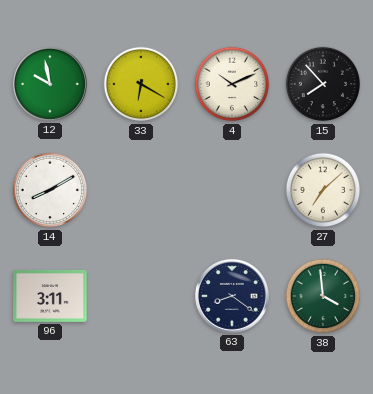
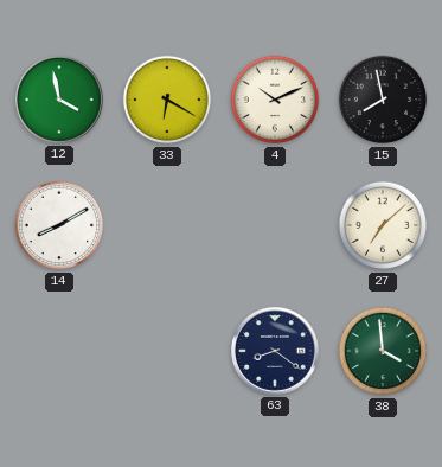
12: 9:58 -> 3:58 (60, 101)
15: 7:53 -> 7:58 (383, 100)
96: 3:11 -> none (50, 296)
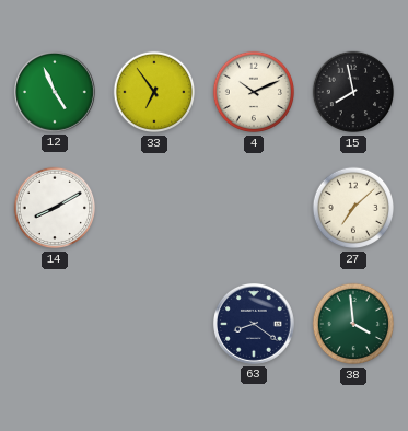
12: 3:58 -> 4:56 (56, 93)
33: 6:20 -> 6:54 (154, 92)
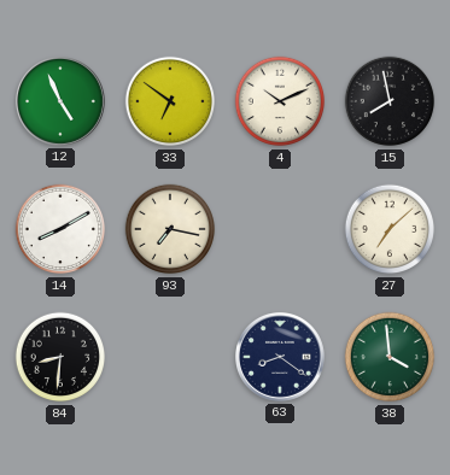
33: 6:54 -> 6:51 (170, 101)
93: none -> 7:17 (170, 229)
84: none -> 8:31 (60, 357)
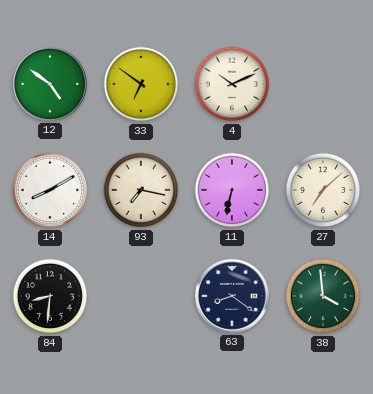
12: 4:56 -> 4:51 (51, 85)
15: 7:58 -> none (390, 101)
11: none -> 6:32 (232, 190)
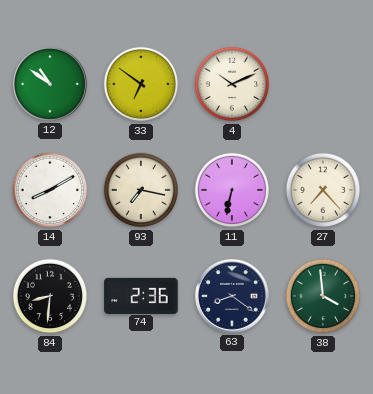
12: 4:51 -> 10:51 (51, 85)
27: 7:08 -> 7:23 (323, 190)
74: none -> 2:36 (141, 295)
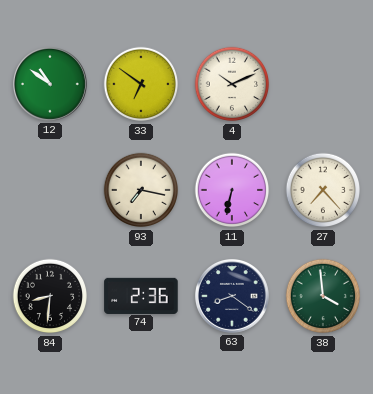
14: 8:10 -> none (50, 190)
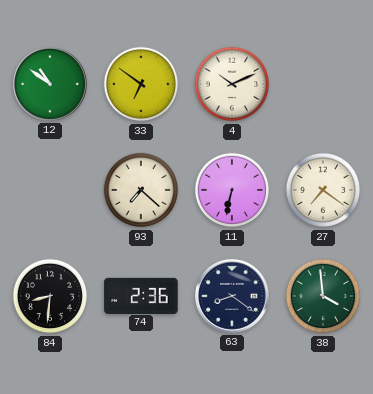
93: 7:17 -> 7:22 (141, 190)
27: 7:23 -> 7:21 (323, 190)
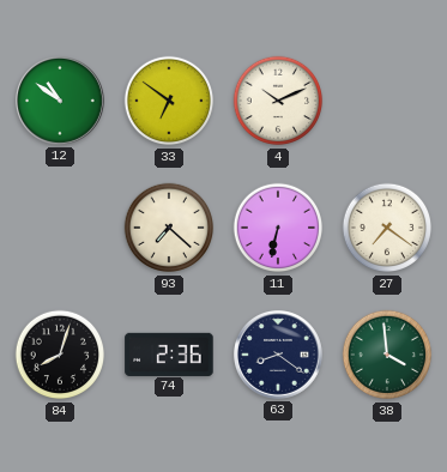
84: 8:31 -> 8:03 (60, 355)
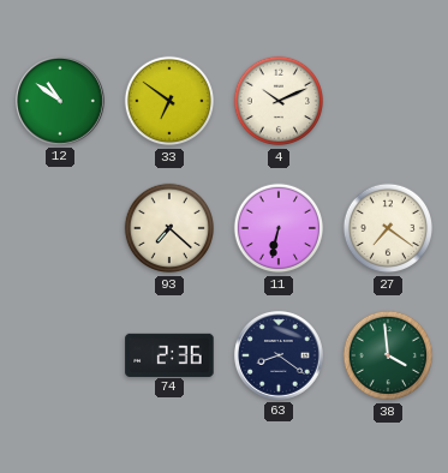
84: 8:03 -> none (60, 355)
